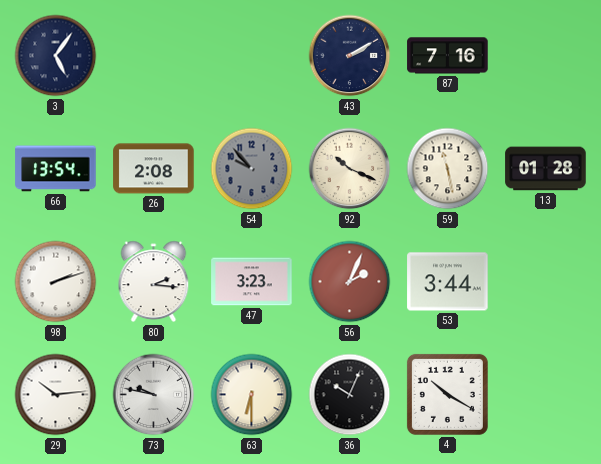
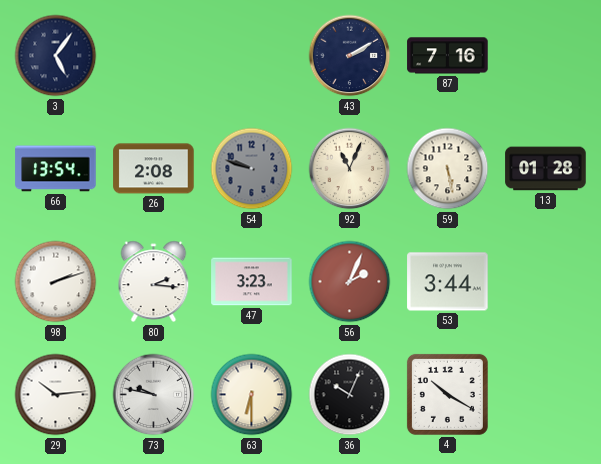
54: 9:53 -> 9:48 (252, 169)
92: 10:19 -> 11:04 (350, 169)
59: 11:28 -> 5:28 (448, 169)
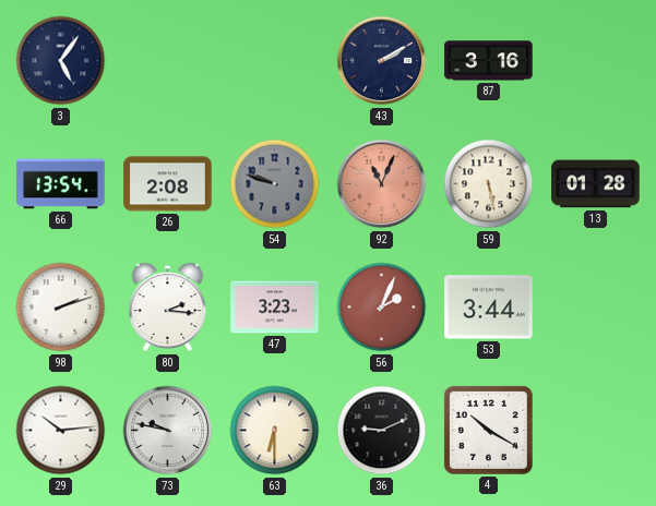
87: 7:16 -> 3:16 (489, 61)
92 dial: cream -> salmon (382, 184)
36: 10:04 -> 9:11 (382, 431)
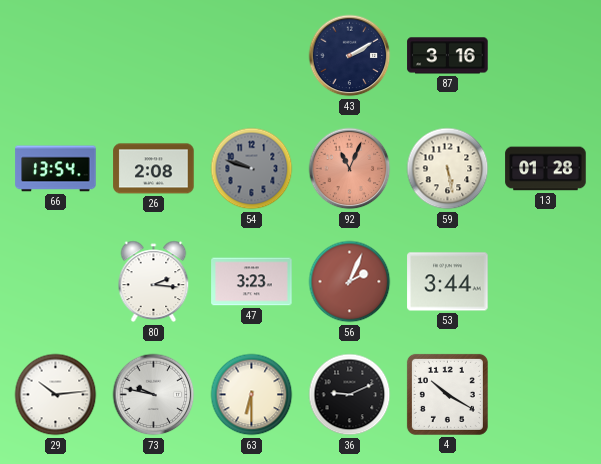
3: 5:06 -> none (61, 61)
98: 2:12 -> none (61, 308)
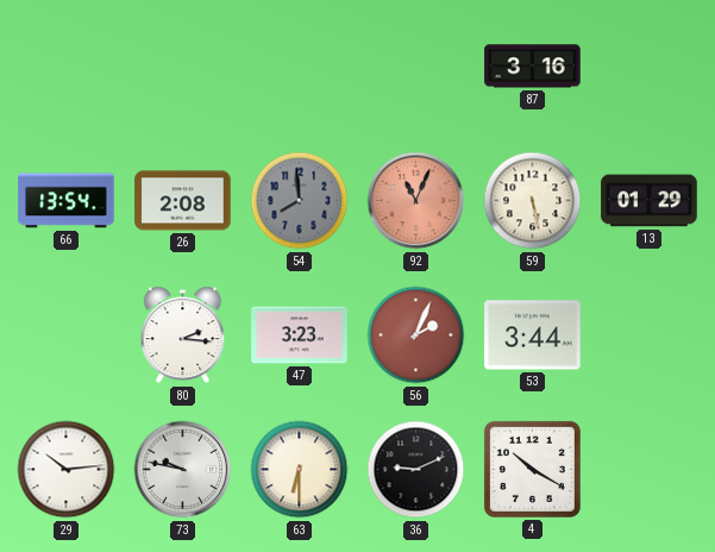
43: 2:10 -> none (350, 56)
54: 9:48 -> 7:59 (300, 201)
13: 01:28 -> 01:29 (650, 201)
